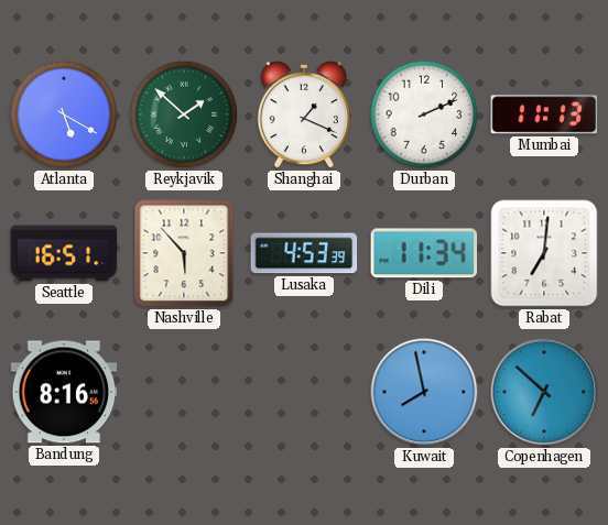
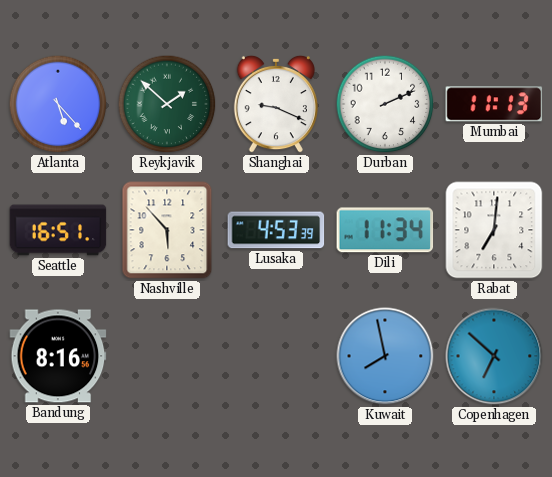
Atlanta: 5:20 -> 5:23 (58, 104)
Shanghai: 1:19 -> 9:19 (276, 104)
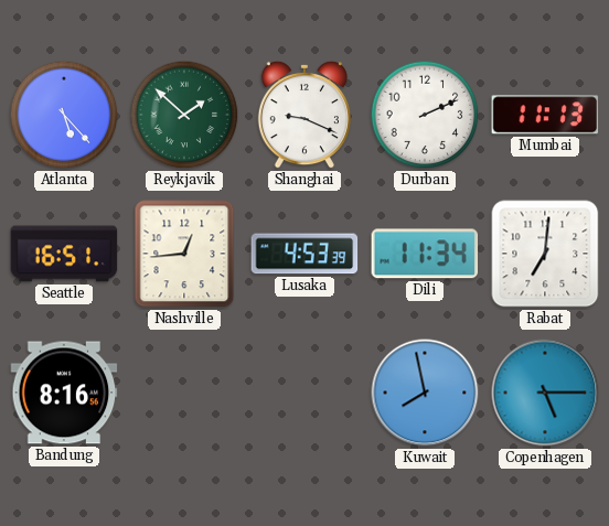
Nashville: 5:53 -> 12:44 (184, 254)
Copenhagen: 6:52 -> 5:15 (545, 393)
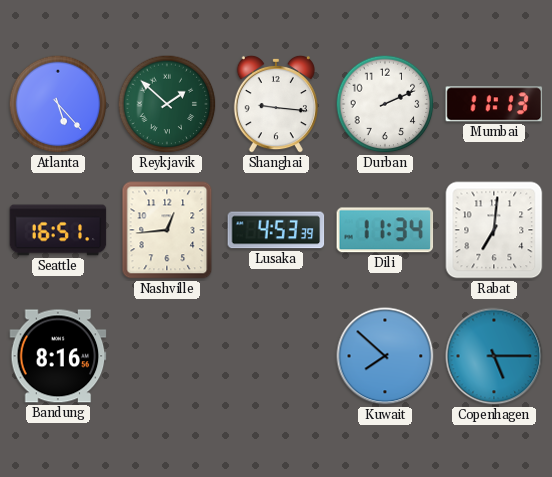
Shanghai: 9:19 -> 9:16 (276, 104)
Kuwait: 7:58 -> 7:52 (385, 356)
